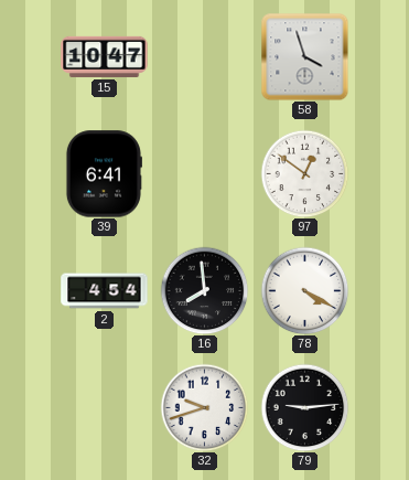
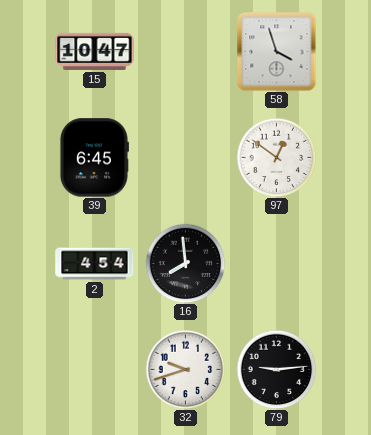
39: 6:41 -> 6:45 (94, 158)
78: 4:20 -> none (304, 290)
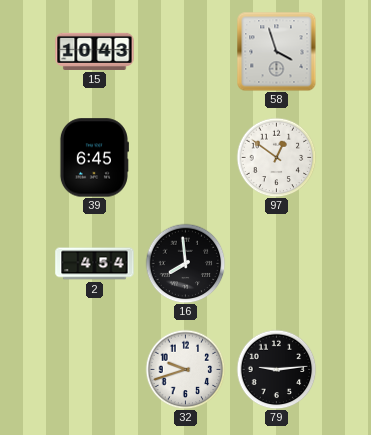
15: 10:47 -> 10:43 (95, 51)
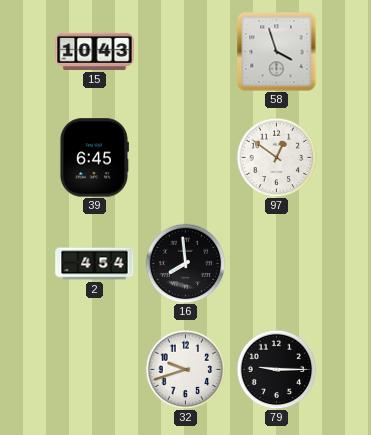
79: 9:14 -> 9:15 (276, 369)
